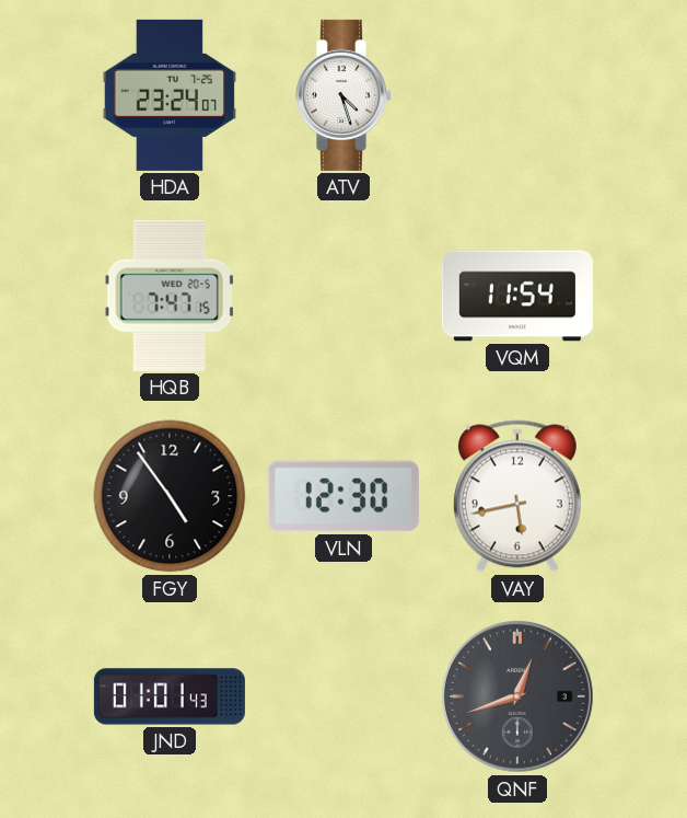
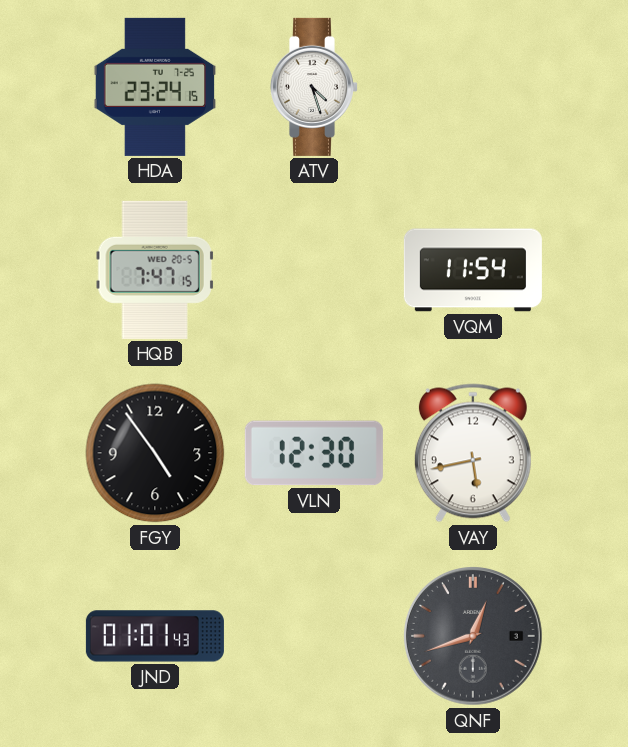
HDA: 23:24:07 -> 23:24:15 (155, 87)
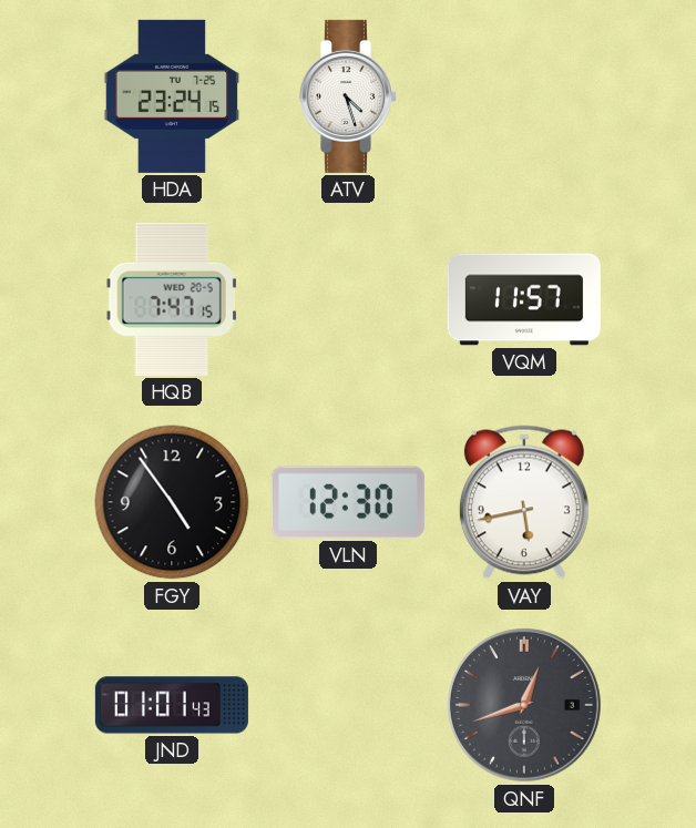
VQM: 11:54 -> 11:57 (524, 299)
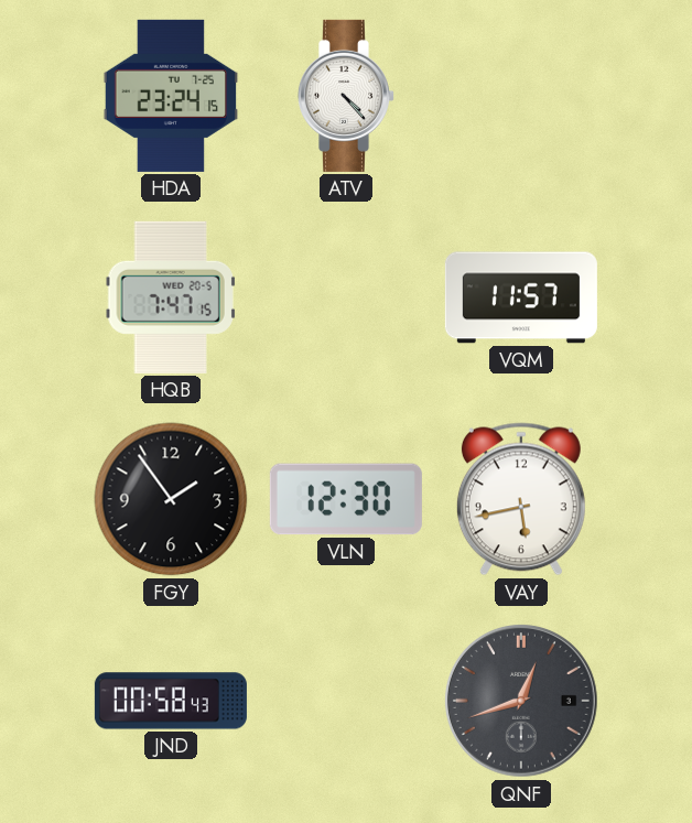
ATV: 4:27 -> 4:23 (345, 96)
FGY: 4:54 -> 1:54 (171, 499)
JND: 01:01 -> 00:58 (171, 701)
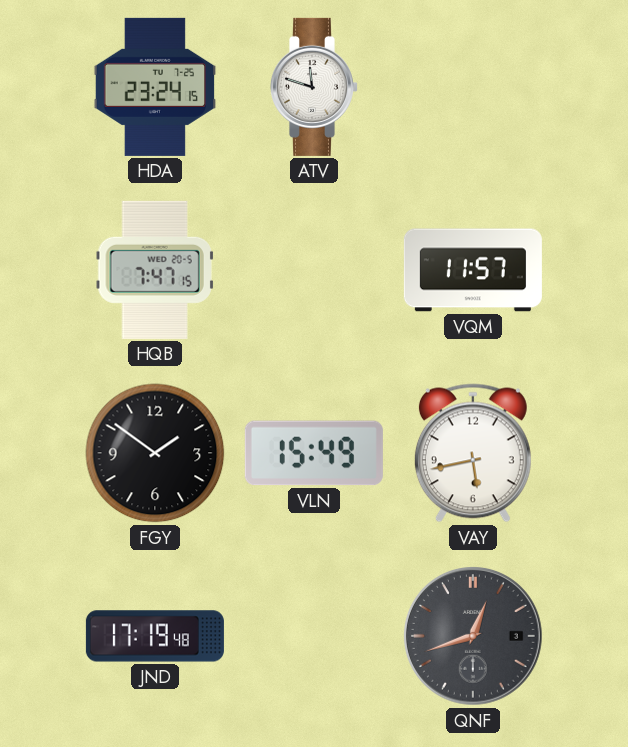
ATV: 4:23 -> 11:48 (313, 87)
FGY: 1:54 -> 1:51 (155, 453)
VLN: 12:30 -> 15:49 (314, 453)
JND: 00:58 -> 17:19 (155, 636)
